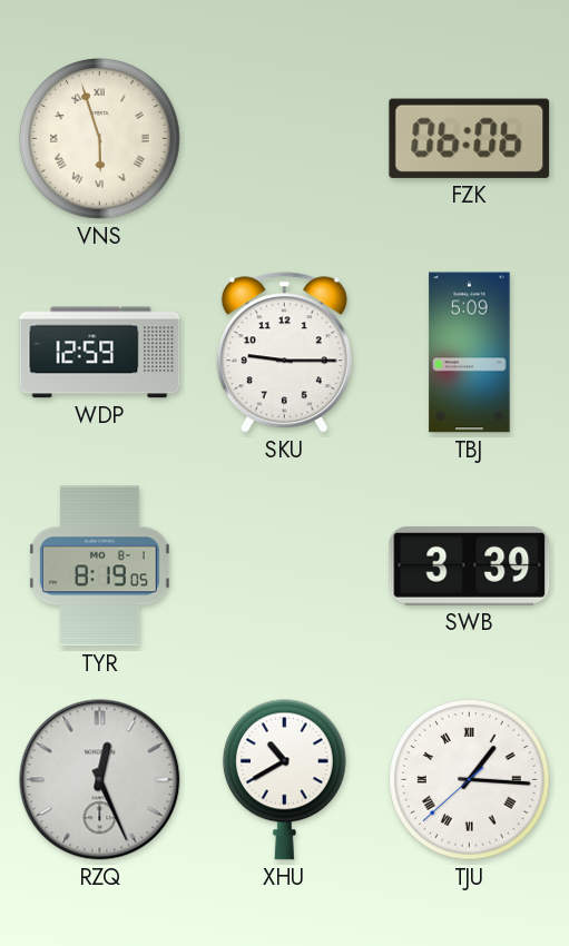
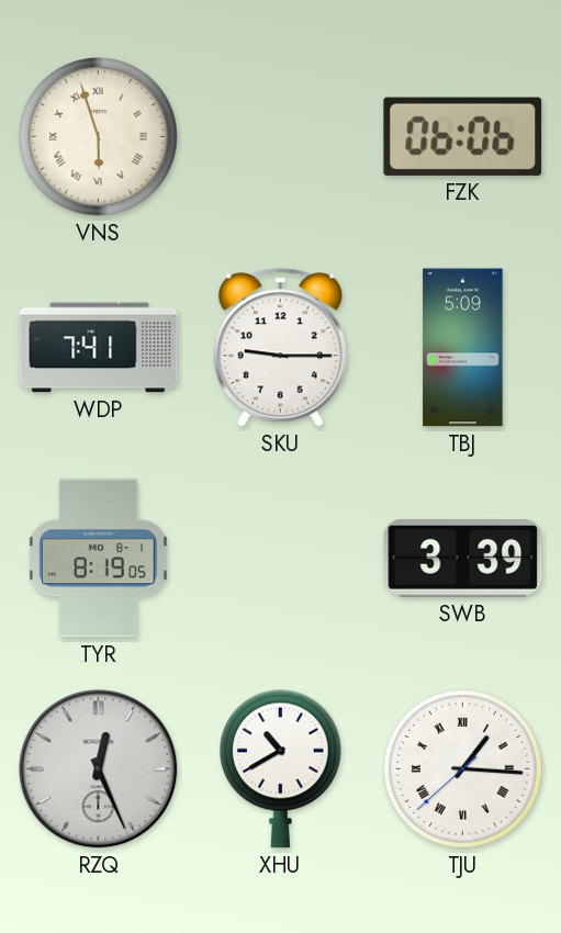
WDP: 12:59 -> 7:41 (99, 348)
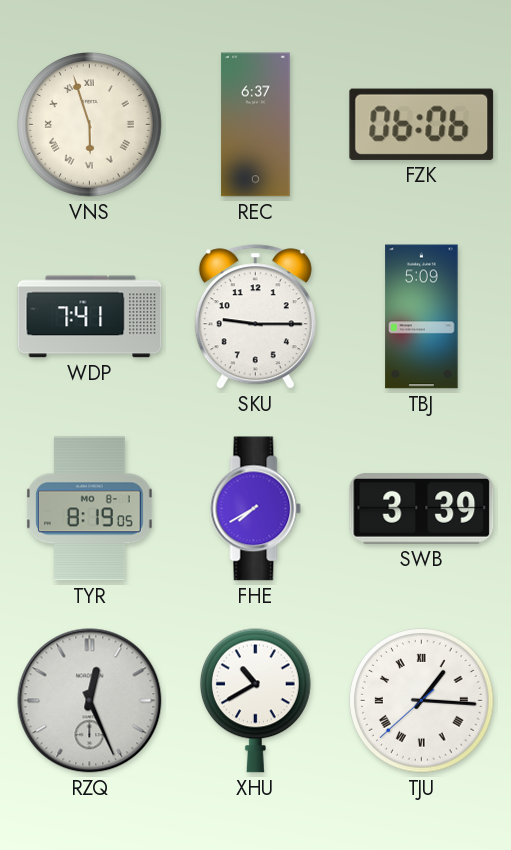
REC: none -> 6:37 (256, 125)
FHE: none -> 7:40 (256, 509)
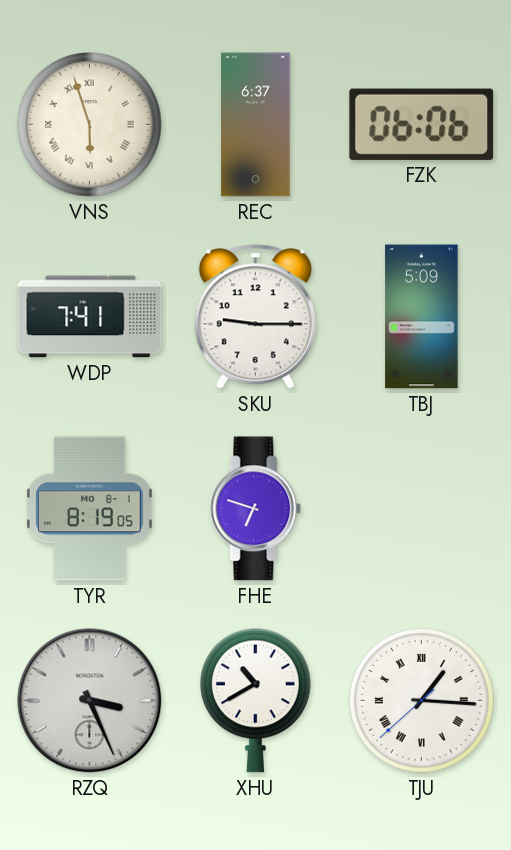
FHE: 7:40 -> 6:48 (256, 509)
SWB: 3:39 -> none (422, 509)
RZQ: 12:26 -> 3:26 (90, 701)
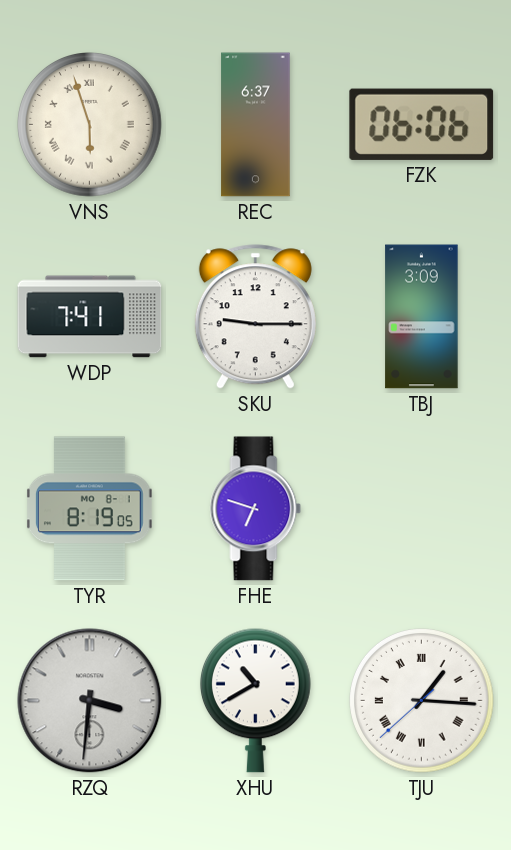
TBJ: 5:09 -> 3:09 (422, 317)
RZQ: 3:26 -> 3:31 (90, 701)
